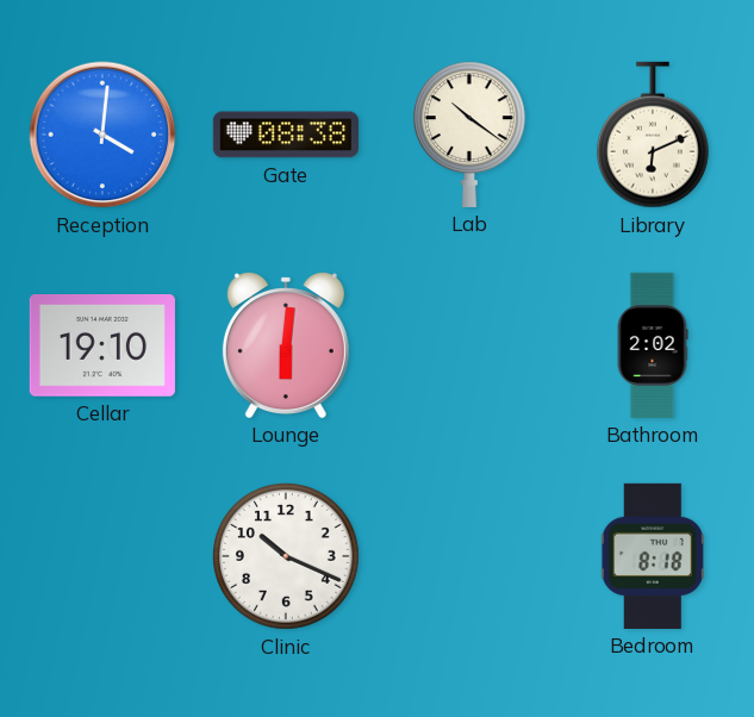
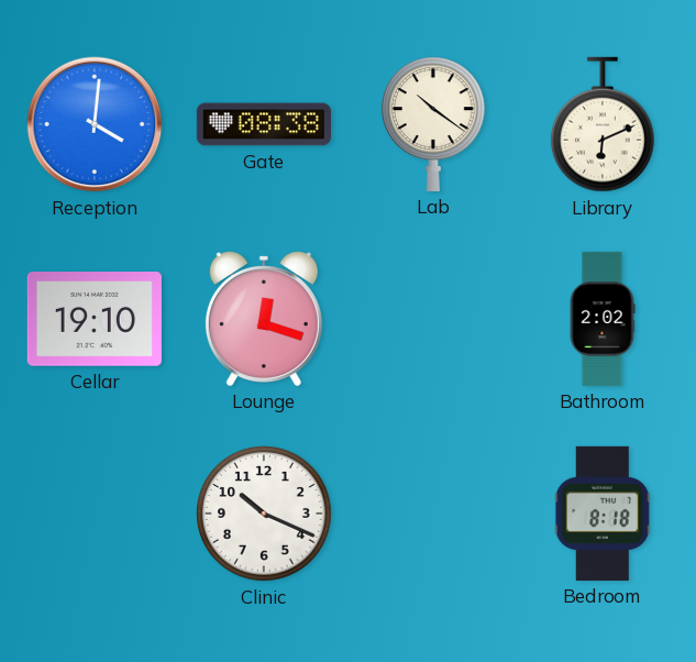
Lounge: 6:01 -> 12:18 (264, 319)
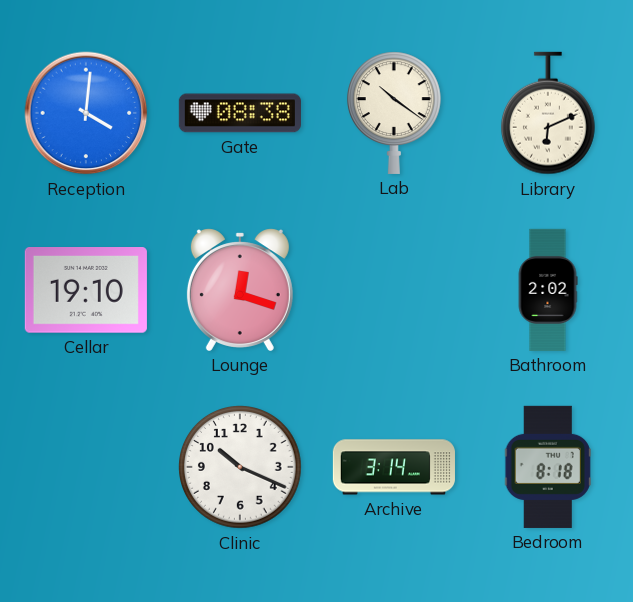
Archive: none -> 3:14 (394, 467)
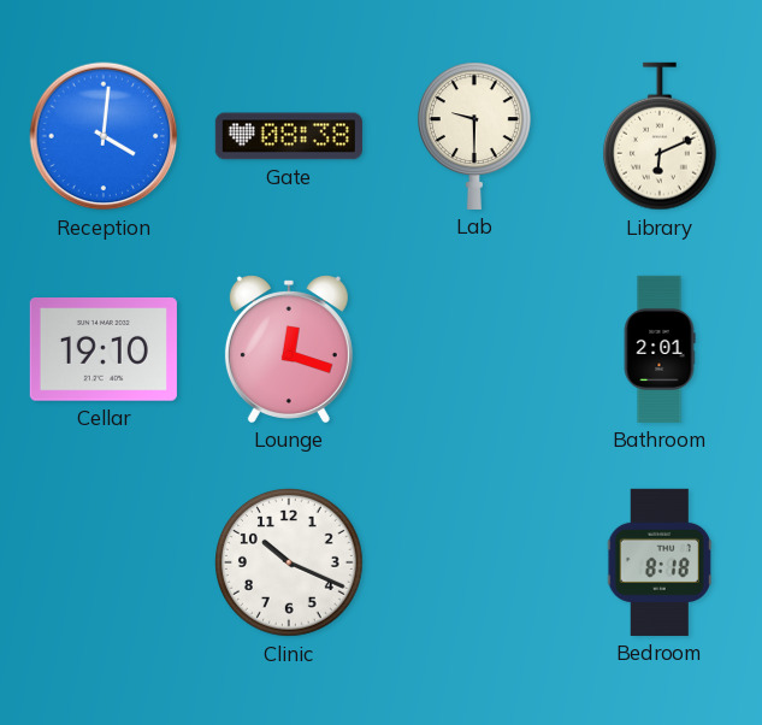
Lab: 10:21 -> 9:30 (474, 136)
Bathroom: 2:02 -> 2:01 (660, 349)
Archive: 3:14 -> none (394, 467)
